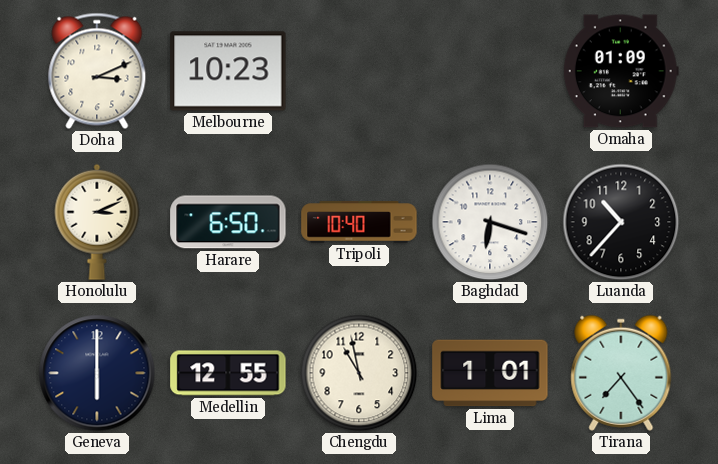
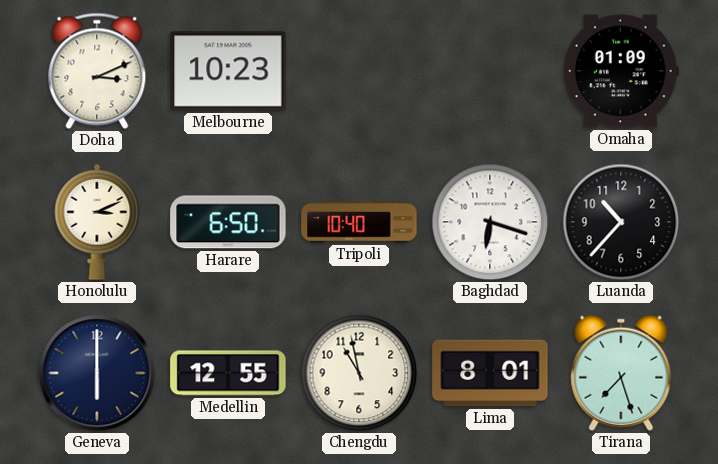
Lima: 1:01 -> 8:01 (490, 373)
Tirana: 7:24 -> 7:27 (621, 373)
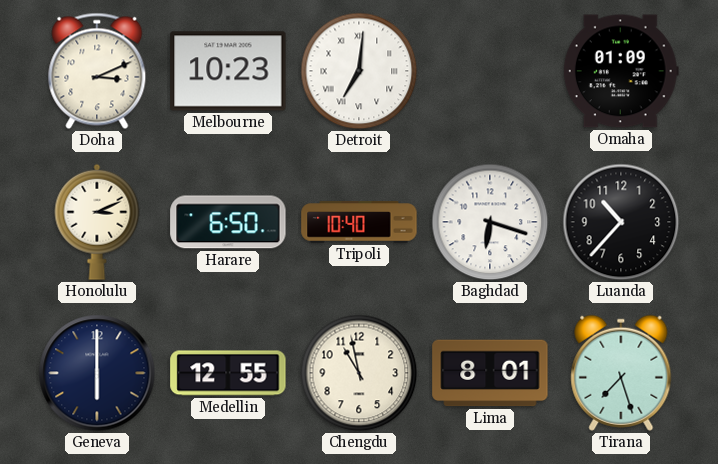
Detroit: none -> 7:01 (359, 71)
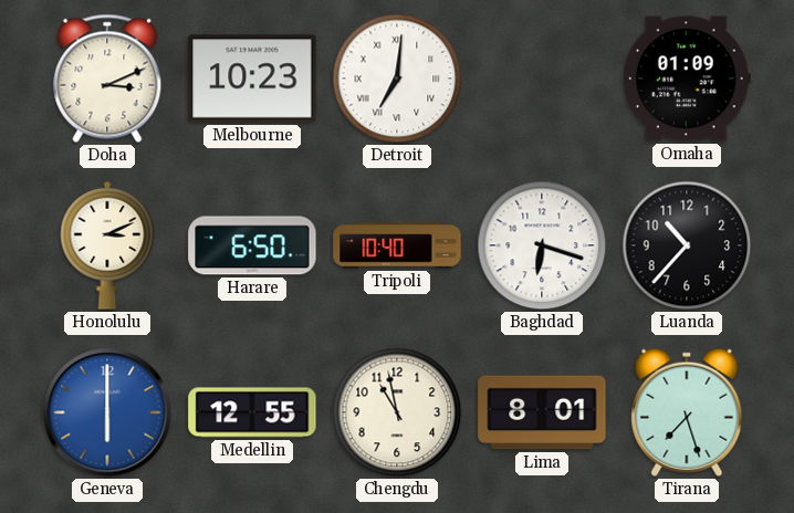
Geneva dial: navy -> blue (107, 412)
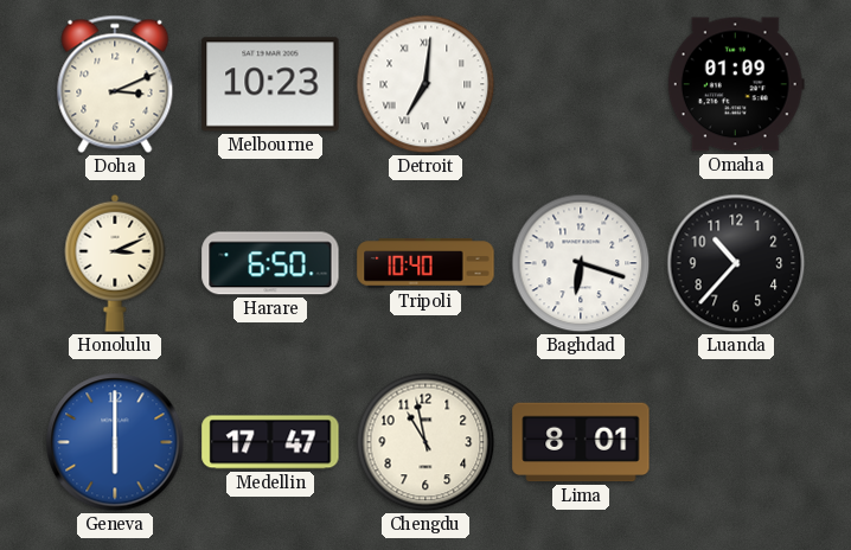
Medellin: 12:55 -> 17:47 (270, 442)
Tirana: 7:27 -> none (687, 412)
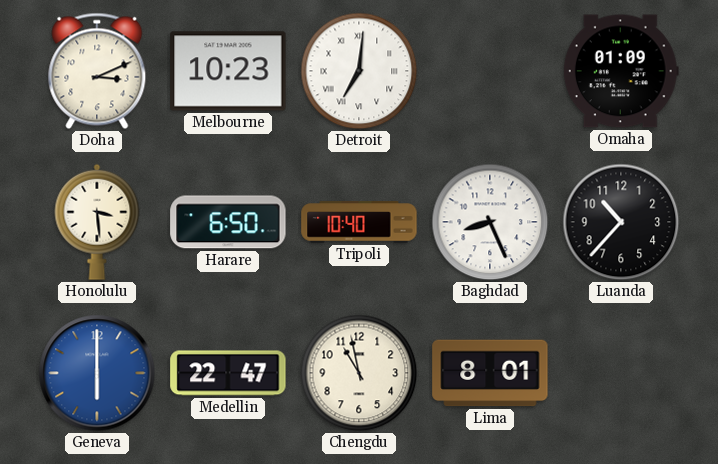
Honolulu: 3:11 -> 3:29 (97, 222)
Baghdad: 6:18 -> 8:26 (490, 222)
Medellin: 17:47 -> 22:47 (228, 373)
